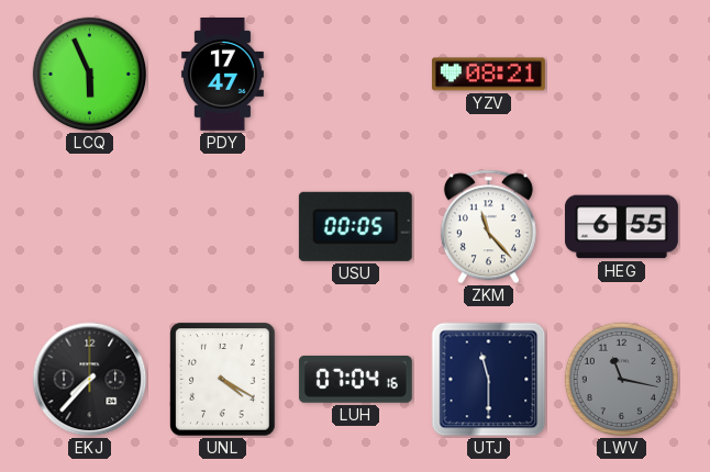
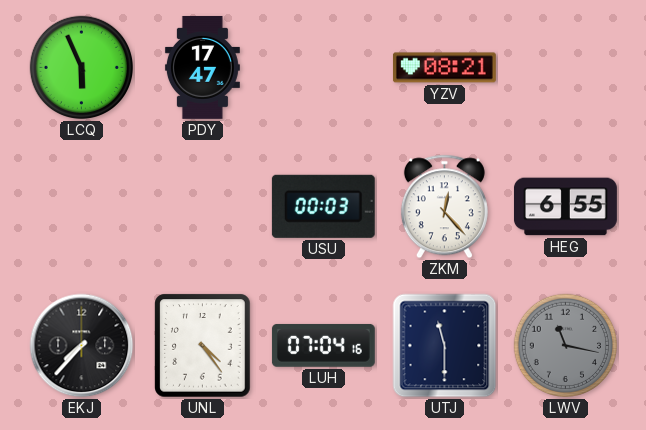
USU: 00:05 -> 00:03 (323, 206)
ZKM: 11:23 -> 12:23 (444, 207)
UNL: 4:20 -> 4:24 (203, 346)
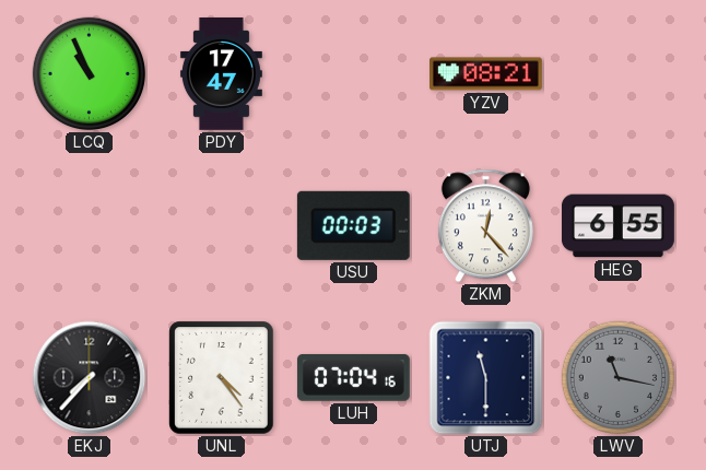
LCQ: 5:56 -> 10:56 (90, 74)
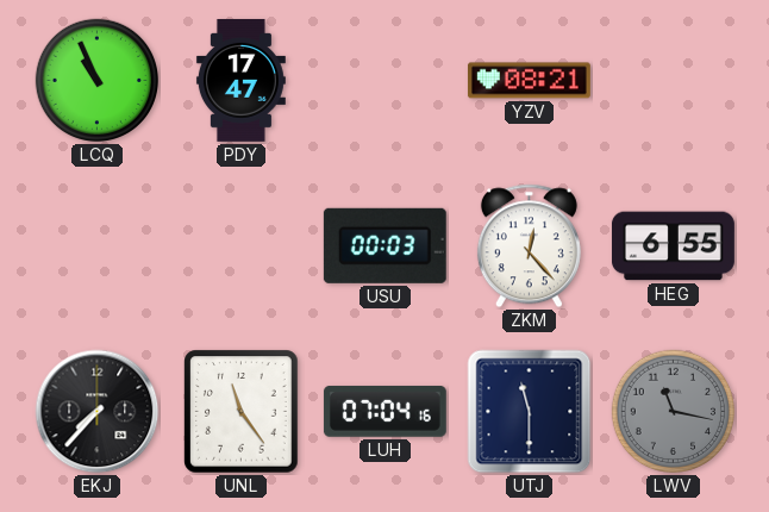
UNL: 4:24 -> 11:24 (242, 412)
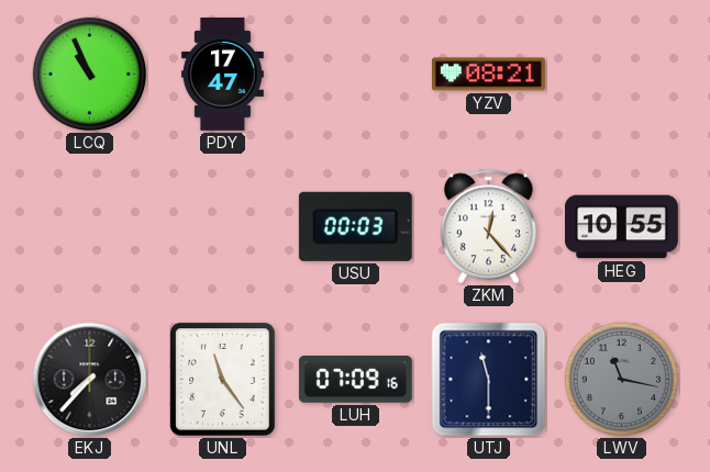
HEG: 6:55 -> 10:55 (621, 227)
LUH: 07:04 -> 07:09 (355, 380)
